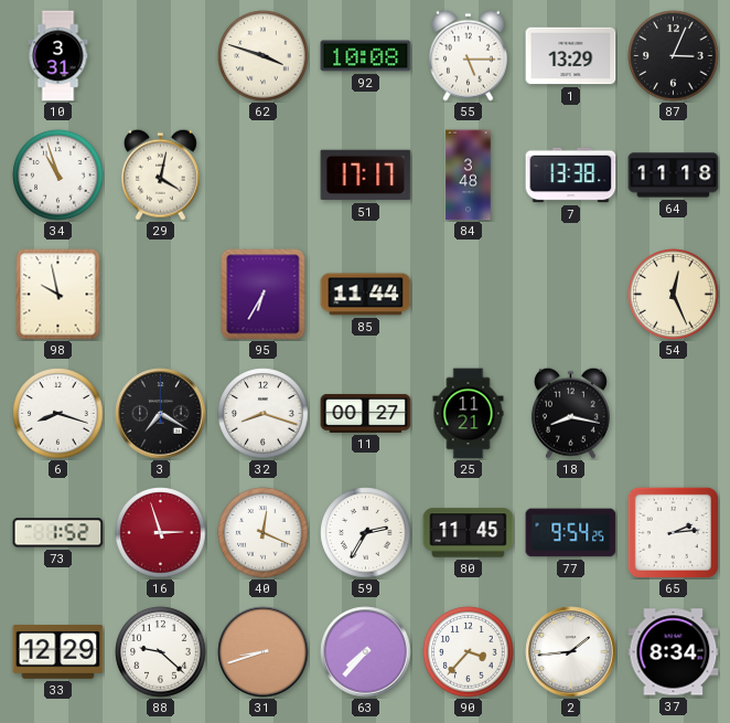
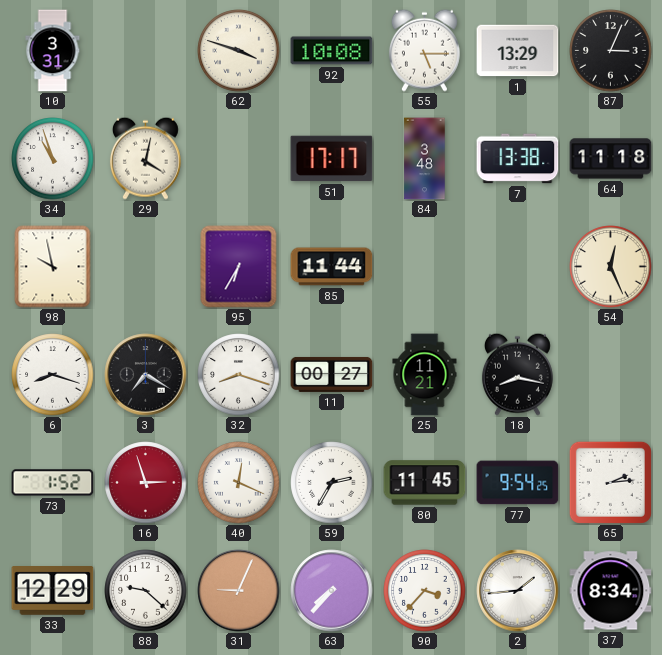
31: 8:42 -> 9:04 (239, 591)
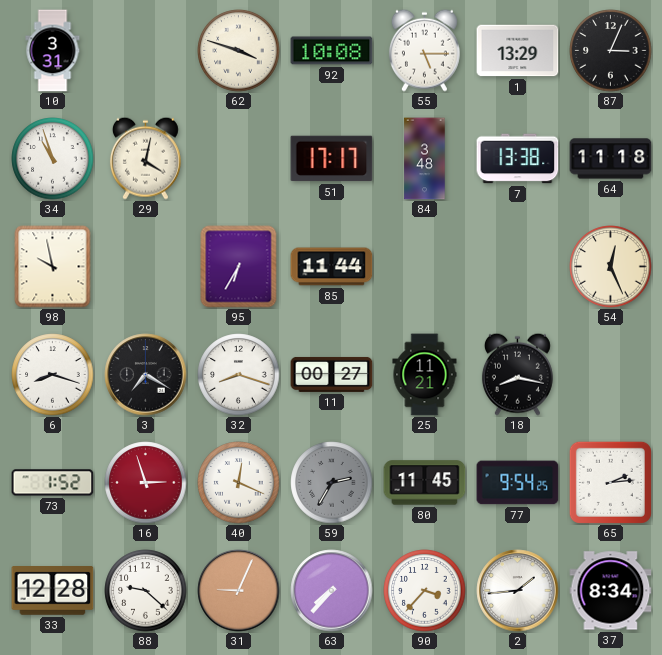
59 dial: white -> grey (332, 483)
33: 12:29 -> 12:28 (53, 591)
